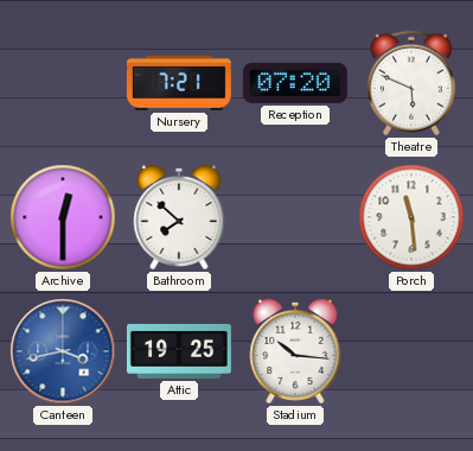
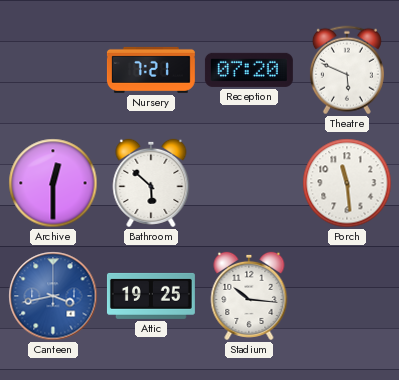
Bathroom: 7:52 -> 5:52 (151, 183)
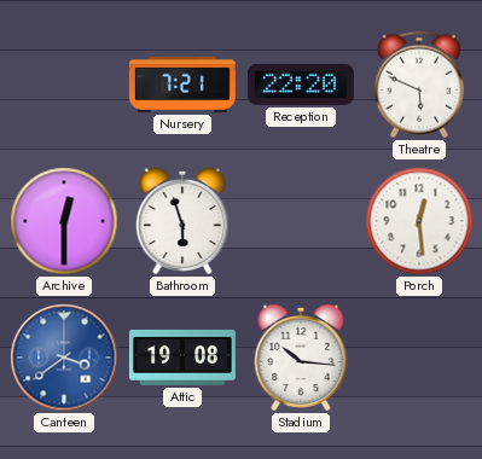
Reception: 07:20 -> 22:20 (301, 85)
Bathroom: 5:52 -> 5:57 (182, 221)
Porch: 11:29 -> 12:29 (419, 221)
Canteen: 3:43 -> 3:39 (64, 358)
Attic: 19:25 -> 19:08 (182, 358)
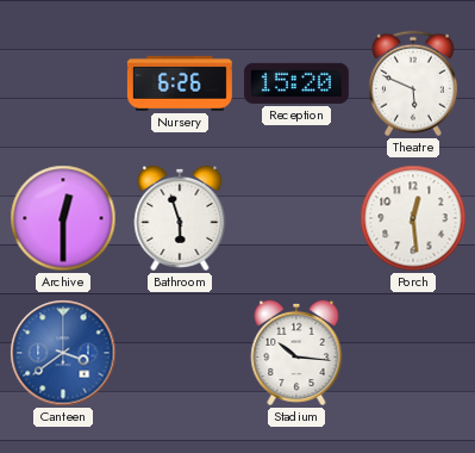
Nursery: 7:21 -> 6:26 (180, 83)
Reception: 22:20 -> 15:20 (296, 83)
Attic: 19:08 -> none (182, 358)
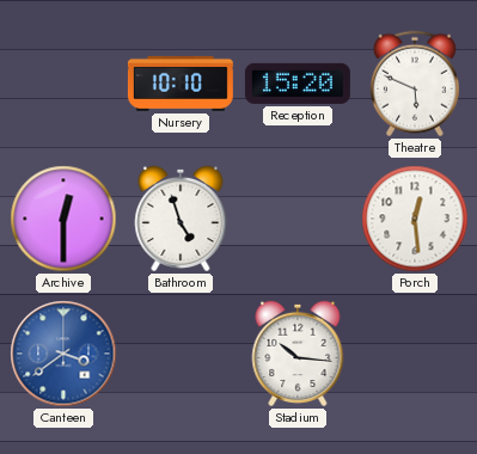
Nursery: 6:26 -> 10:10 (181, 84)
Bathroom: 5:57 -> 4:57 (181, 219)
